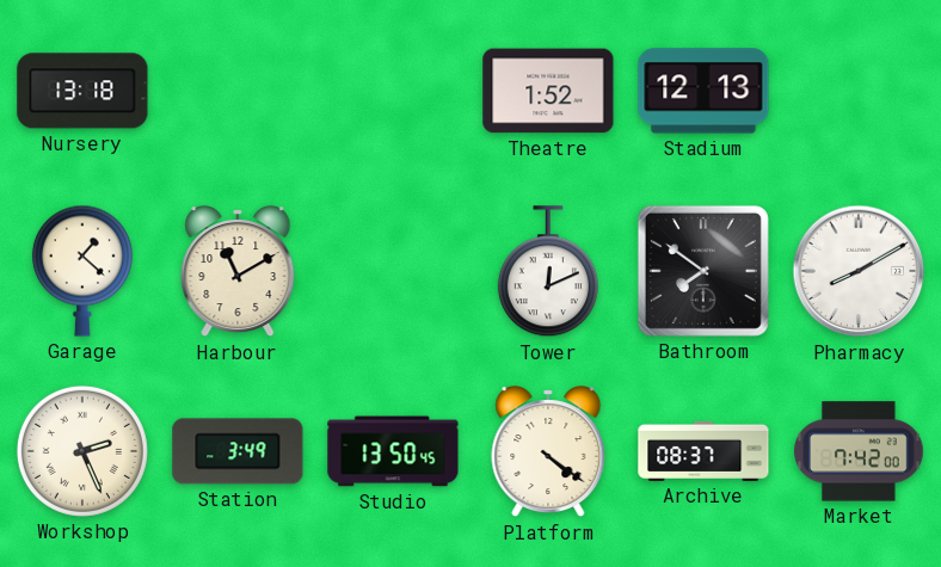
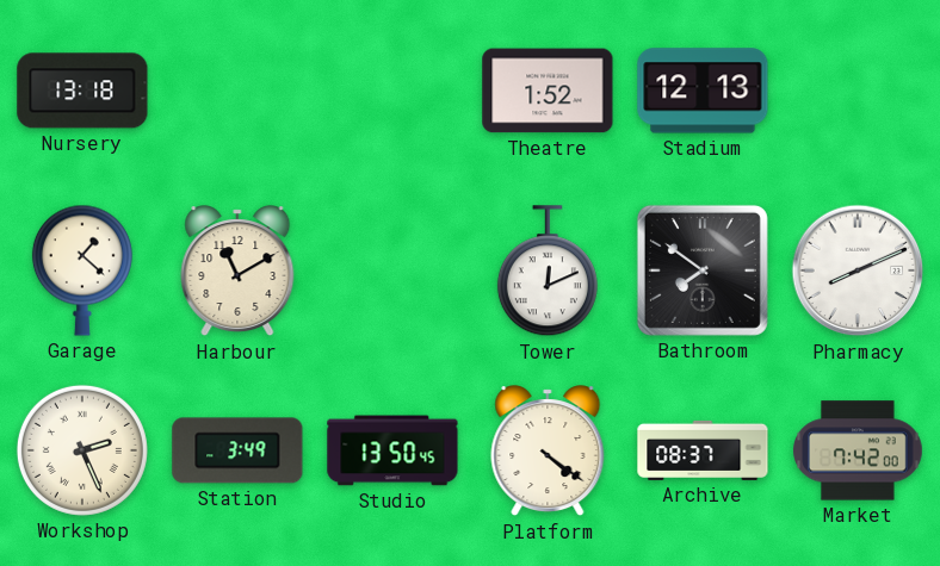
Pharmacy: 8:10 -> 8:11 (858, 270)
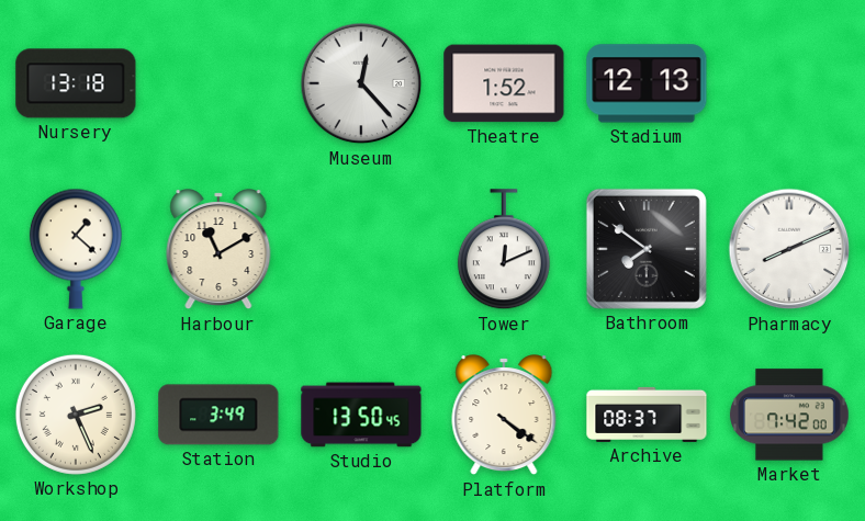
Museum: none -> 12:23 (361, 83)
